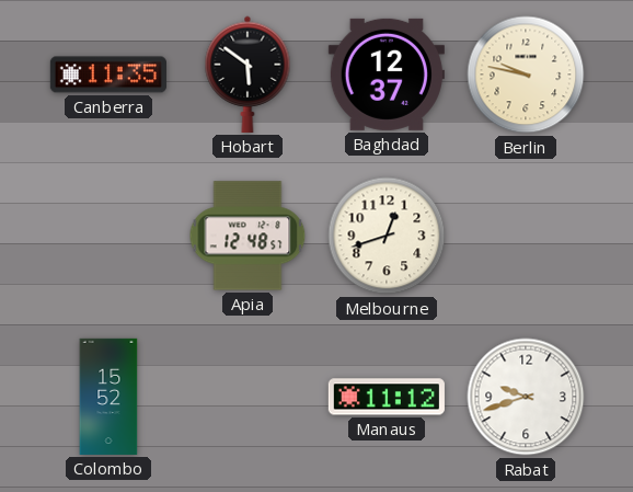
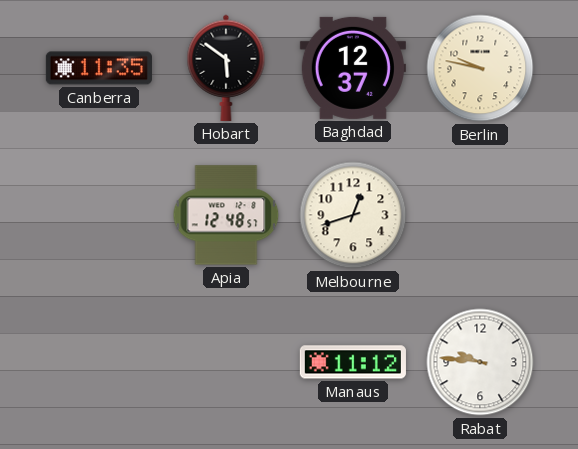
Colombo: 15:52 -> none (108, 397)
Rabat: 9:42 -> 9:46 (480, 362)
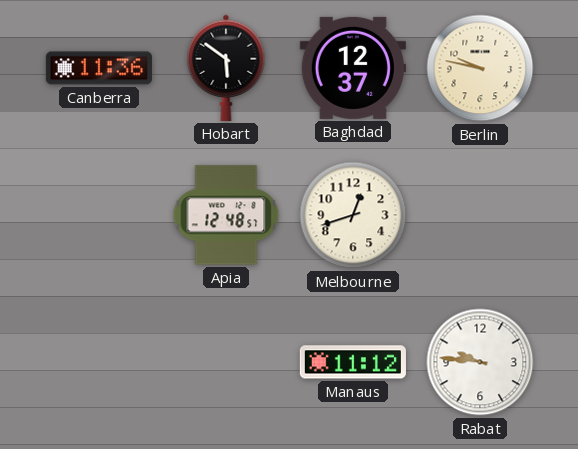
Canberra: 11:35 -> 11:36 (99, 68)
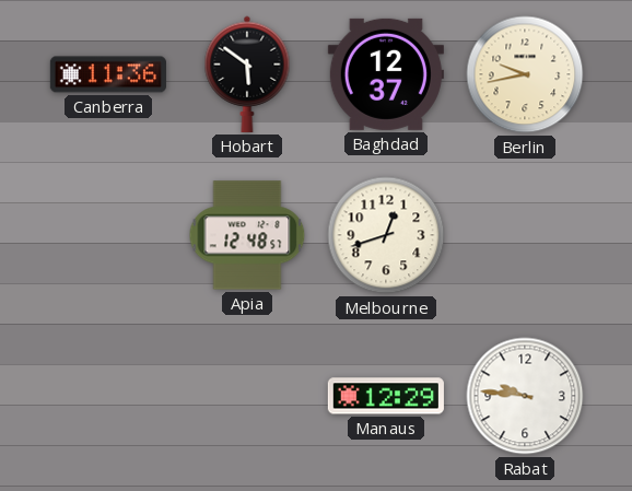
Berlin: 9:47 -> 9:43 (525, 74)
Manaus: 11:12 -> 12:29 (386, 396)
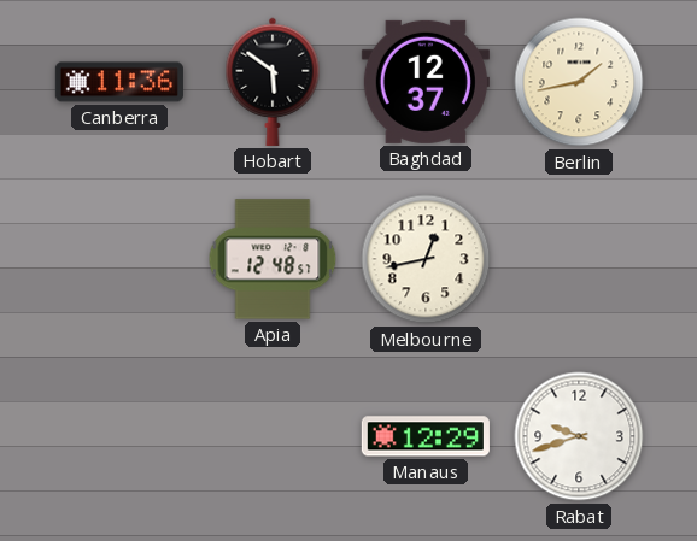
Berlin: 9:43 -> 1:43 (579, 82)
Melbourne: 12:42 -> 12:43 (426, 259)
Rabat: 9:46 -> 9:42 (579, 436)
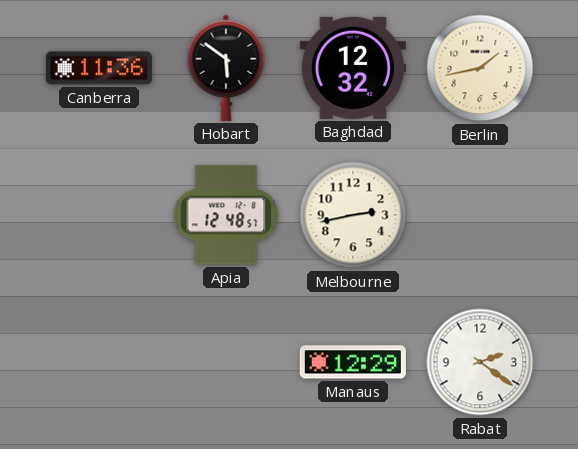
Baghdad: 12:37 -> 12:32 (353, 68)
Melbourne: 12:43 -> 2:43 (353, 215)
Rabat: 9:42 -> 2:21 (480, 362)
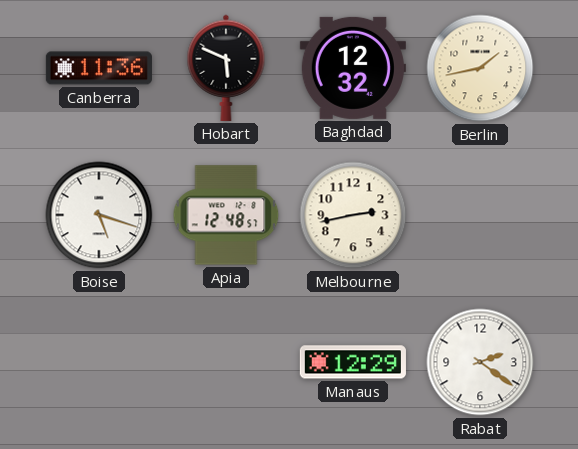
Hobart: 5:51 -> 5:49 (226, 68)
Boise: none -> 5:18 (99, 215)
